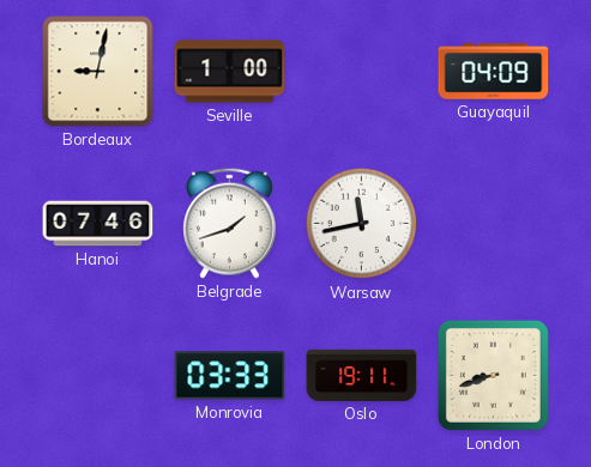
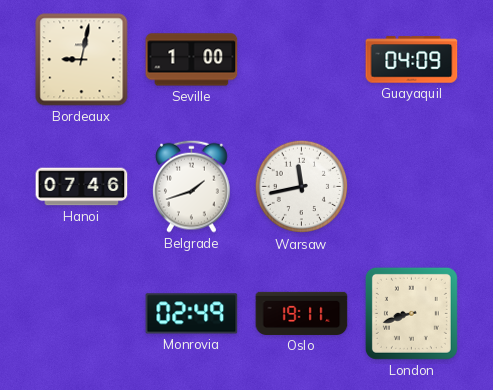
Monrovia: 03:33 -> 02:49 (192, 314)
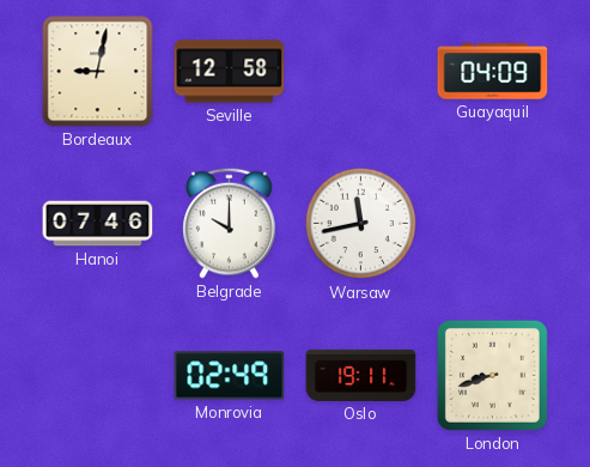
Seville: 1:00 -> 12:58 (230, 72)
Belgrade: 1:42 -> 10:00 (230, 223)
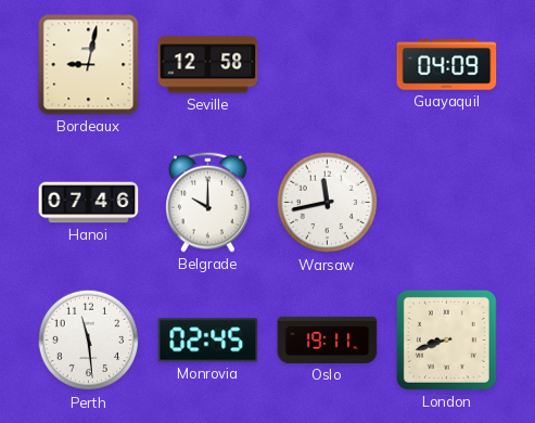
Perth: none -> 11:29 (89, 341)
Monrovia: 02:49 -> 02:45 (208, 341)
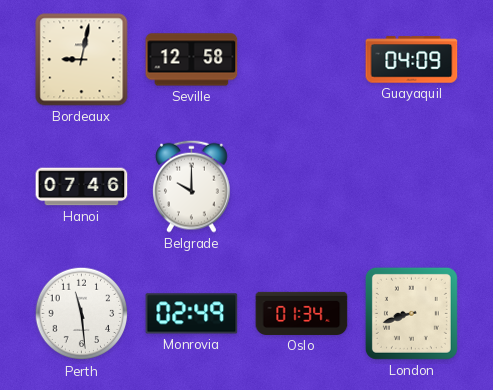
Warsaw: 11:43 -> none (328, 203)
Monrovia: 02:45 -> 02:49 (192, 314)
Oslo: 19:11 -> 01:34 (302, 313)
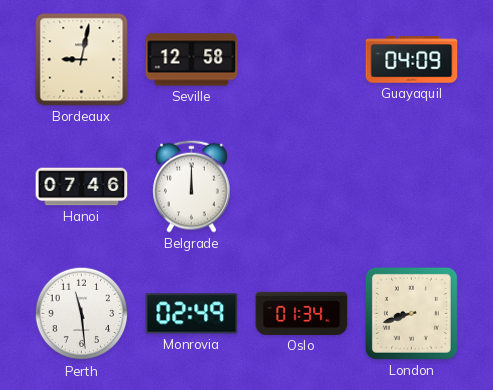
Belgrade: 10:00 -> 12:00 (192, 186)
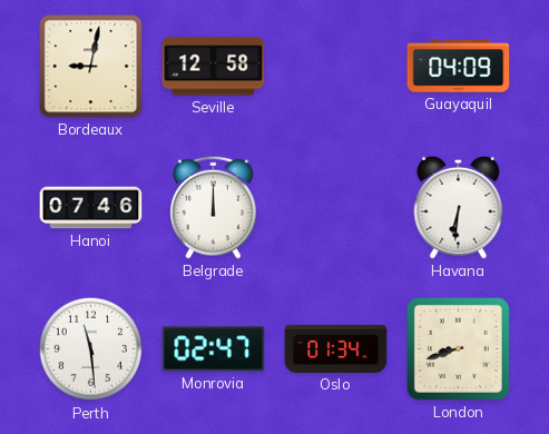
Havana: none -> 6:31 (459, 207)
Monrovia: 02:49 -> 02:47 (214, 349)
